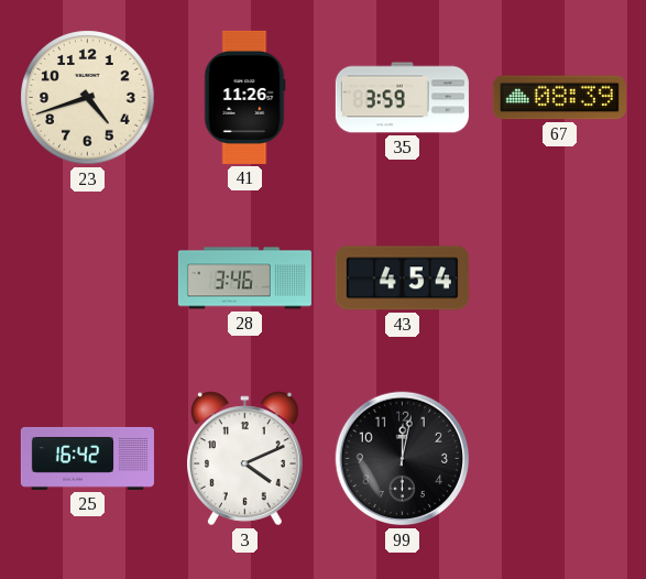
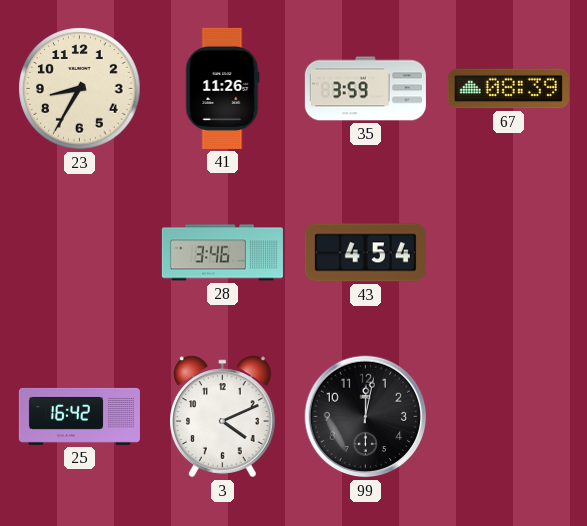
23: 4:42 -> 8:35 (80, 89)
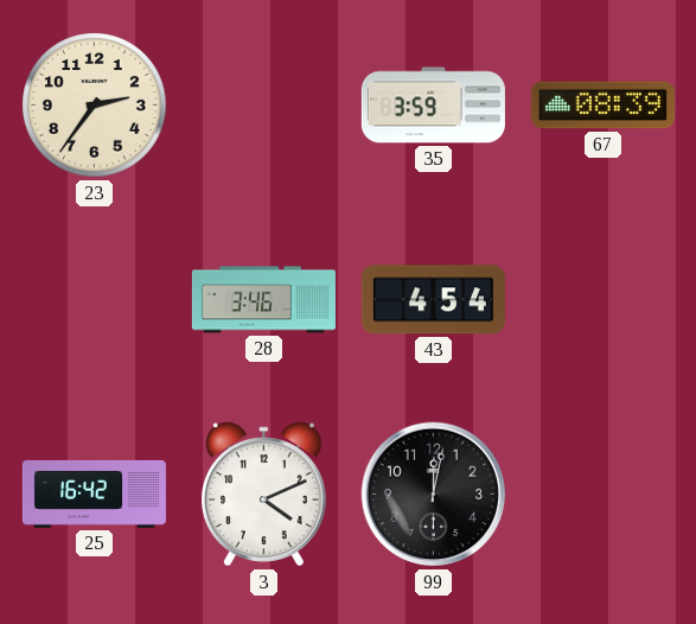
23: 8:35 -> 2:36 (95, 106)
41: 11:26 -> none (223, 88)
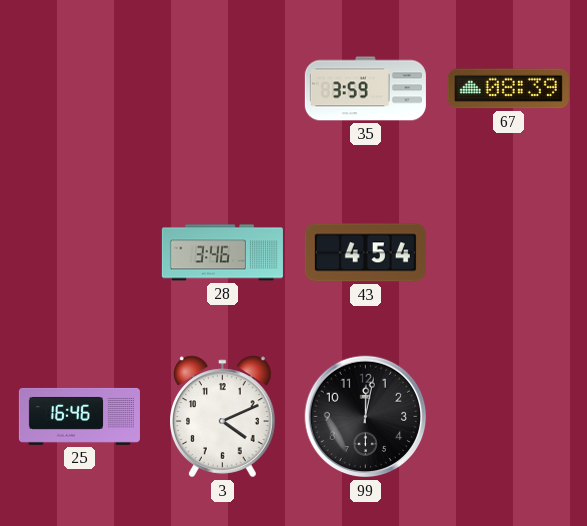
23: 2:36 -> none (95, 106)
25: 16:42 -> 16:46 (79, 416)
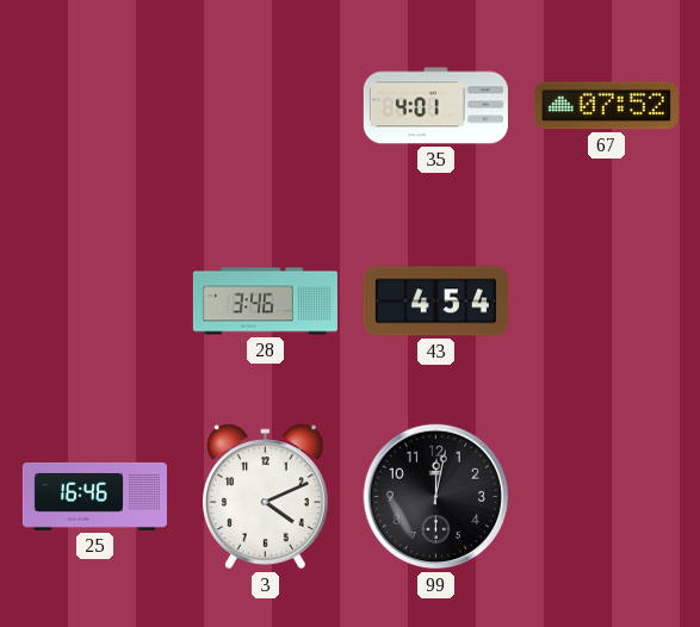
35: 3:59 -> 4:01 (435, 106)
67: 08:39 -> 07:52 (606, 106)
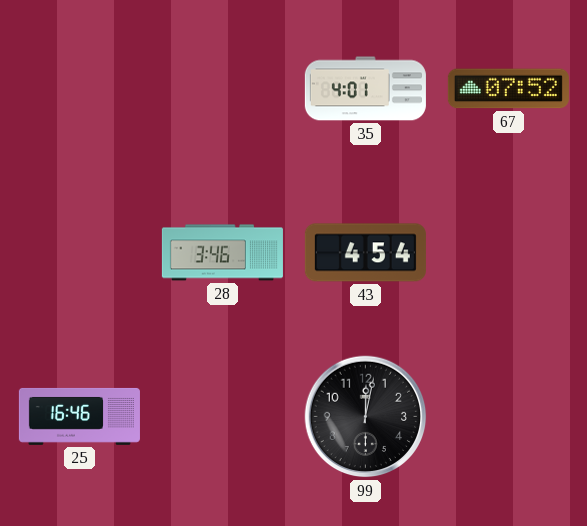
3: 4:11 -> none (266, 497)
